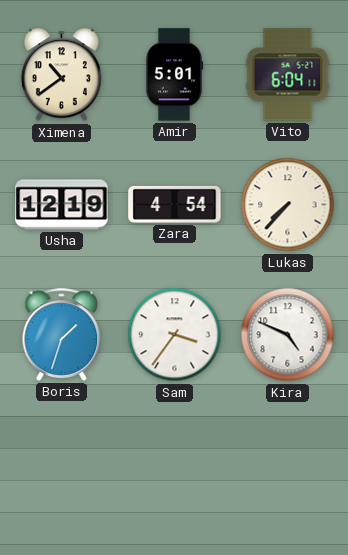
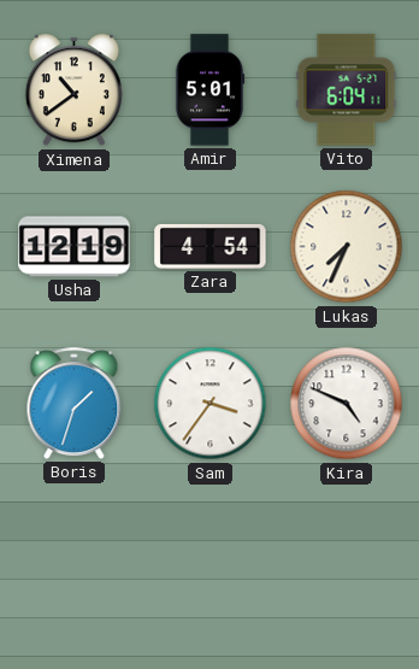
Lukas: 7:37 -> 7:34 (347, 247)
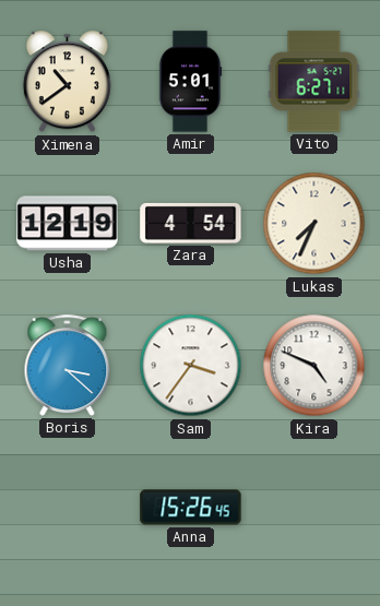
Vito: 6:04 -> 6:27 (314, 82)
Boris: 1:33 -> 3:22 (68, 365)
Anna: none -> 15:26 (191, 508)
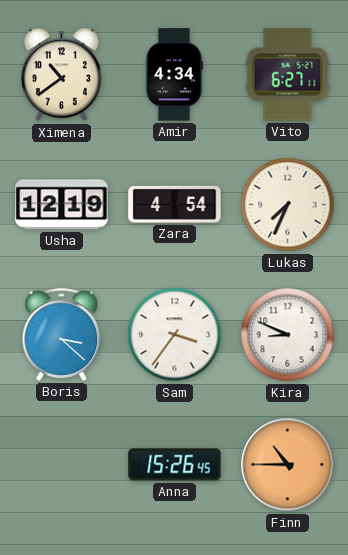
Amir: 5:01 -> 4:34 (174, 75)
Kira: 4:49 -> 8:49 (288, 335)
Finn: none -> 10:45 (288, 465)
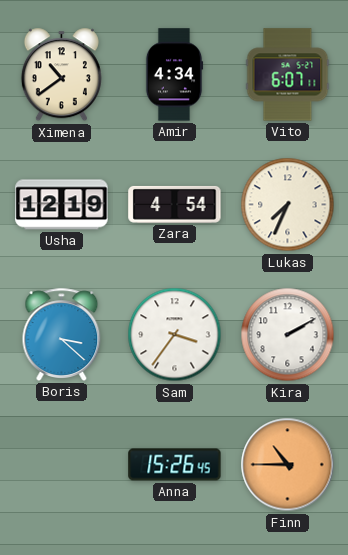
Vito: 6:27 -> 6:07 (288, 75)
Kira: 8:49 -> 2:10 (288, 335)
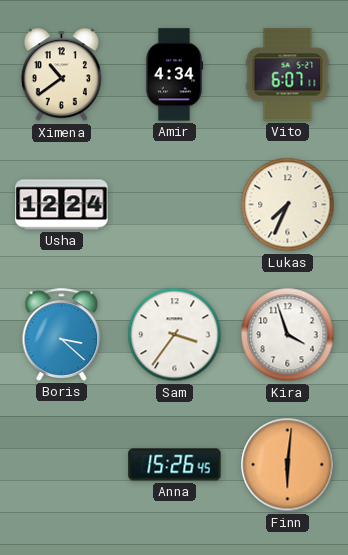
Usha: 12:19 -> 12:24 (62, 205)
Zara: 4:54 -> none (175, 204)
Kira: 2:10 -> 3:57 (288, 335)
Finn: 10:45 -> 6:01 (288, 465)
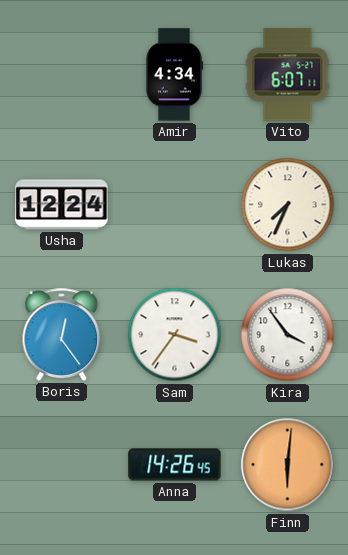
Ximena: 10:39 -> none (61, 75)
Boris: 3:22 -> 12:24 (62, 334)
Kira: 3:57 -> 3:54 (288, 335)
Anna: 15:26 -> 14:26 (175, 465)
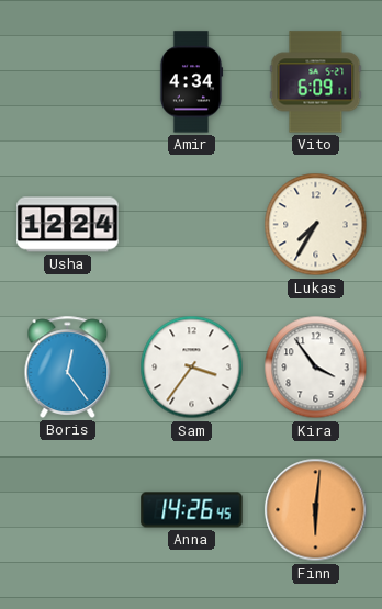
Vito: 6:07 -> 6:09 (316, 82)
Lukas: 7:34 -> 7:35 (316, 225)
